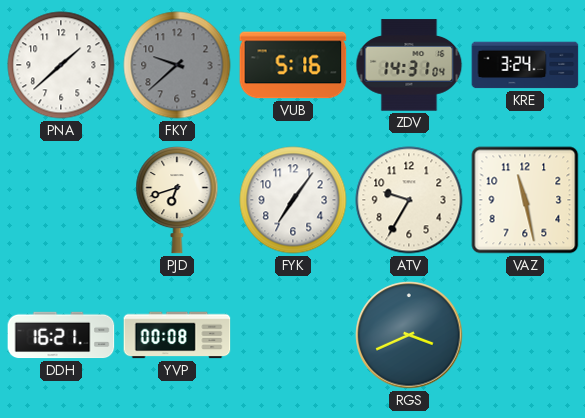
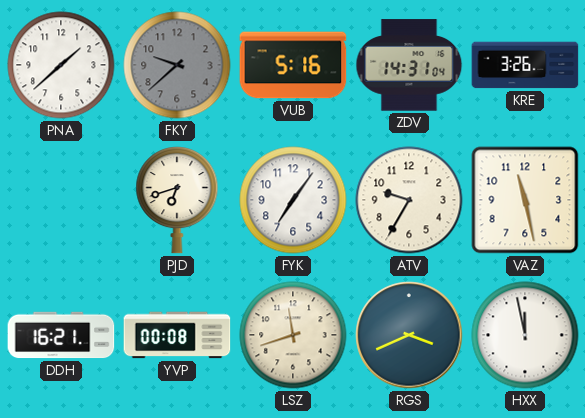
KRE: 3:24 -> 3:26 (525, 65)
LSZ: none -> 11:42 (293, 335)
HXX: none -> 11:58 (525, 335)
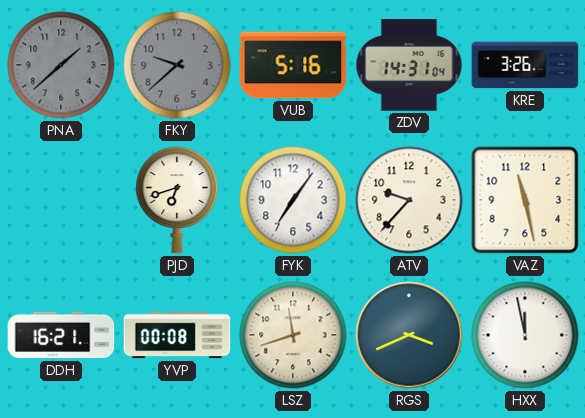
PNA dial: white -> grey (61, 65)
ATV: 9:35 -> 9:37 (409, 200)
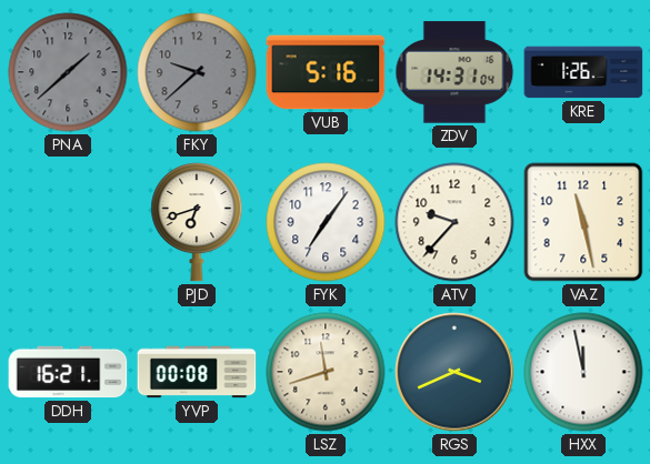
KRE: 3:26 -> 1:26 (583, 72)
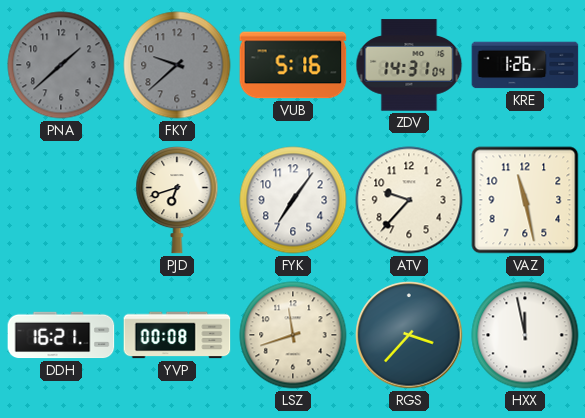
RGS: 3:41 -> 3:37 (409, 335)
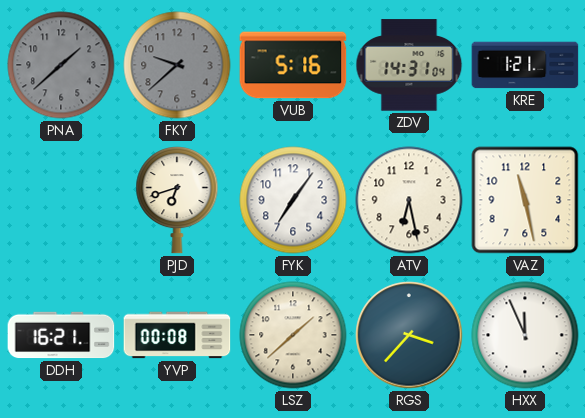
KRE: 1:26 -> 1:21 (525, 65)
ATV: 9:37 -> 6:28 (409, 200)
LSZ: 11:42 -> 1:38 (293, 335)
HXX: 11:58 -> 11:56 (525, 335)
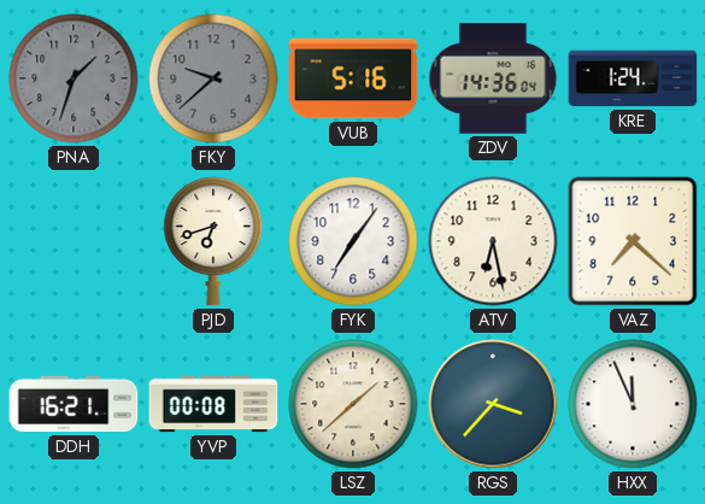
PNA: 1:38 -> 1:33 (74, 78)
ZDV: 14:31 -> 14:36 (493, 78)
KRE: 1:21 -> 1:24 (633, 78)
VAZ: 11:28 -> 7:22 (633, 241)
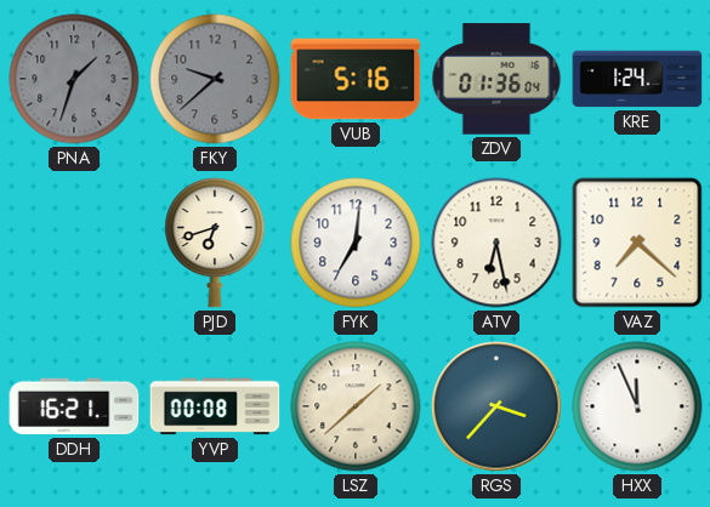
ZDV: 14:36 -> 01:36 (496, 79)
FYK: 7:06 -> 7:01 (356, 243)
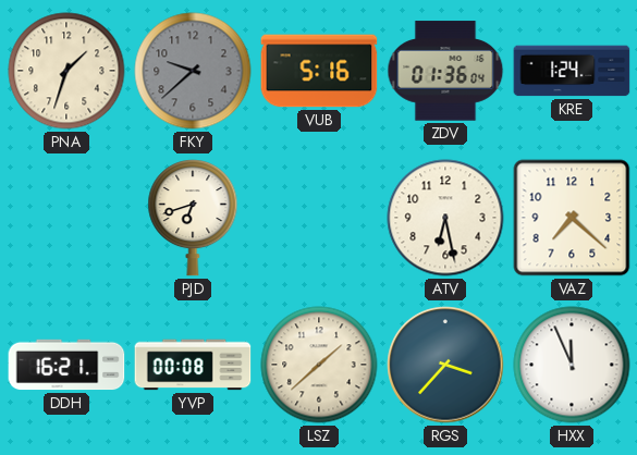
PNA dial: grey -> cream (66, 71)
FYK: 7:01 -> none (356, 243)
